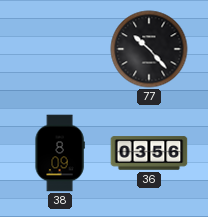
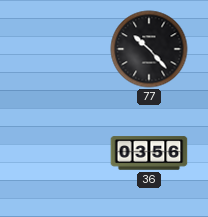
38: 8:09 -> none (60, 153)
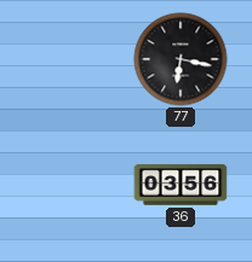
77: 10:23 -> 6:17 (181, 59)
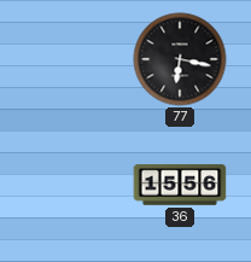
36: 03:56 -> 15:56 (180, 185)
